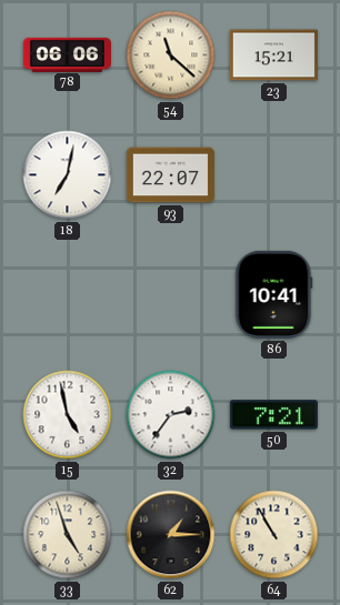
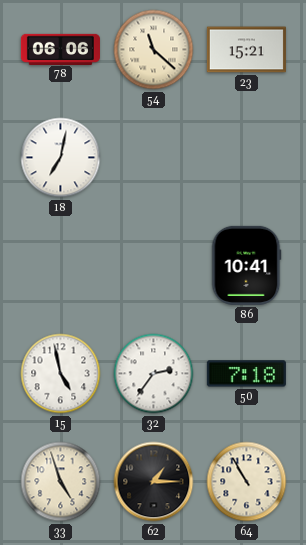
93: 22:07 -> none (170, 175)
50: 7:21 -> 7:18 (246, 374)
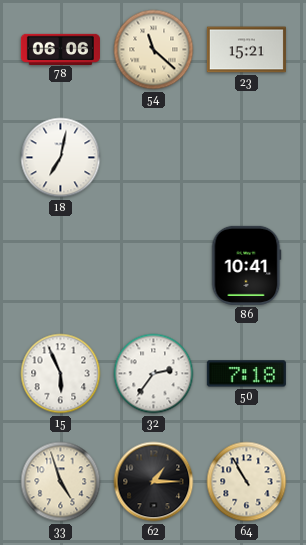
15: 4:58 -> 5:56 (61, 374)
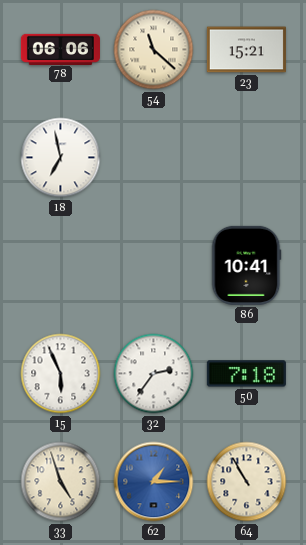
18: 7:02 -> 6:58 (61, 158)
62 dial: black -> blue (154, 482)
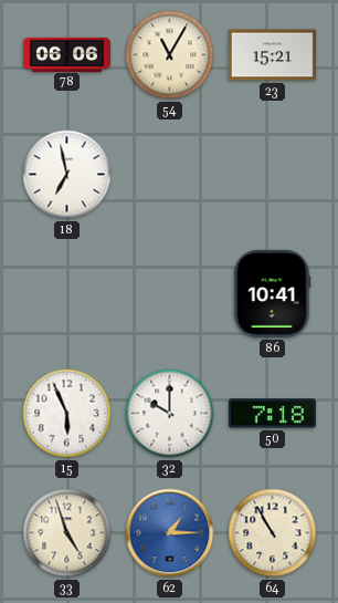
54: 11:22 -> 11:05 (170, 55)
32: 2:36 -> 10:00 (170, 414)
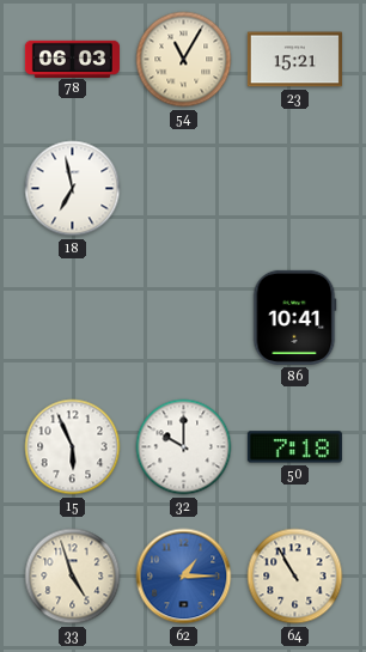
78: 06:06 -> 06:03 (72, 59)
